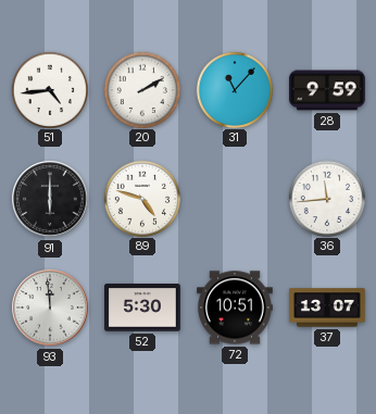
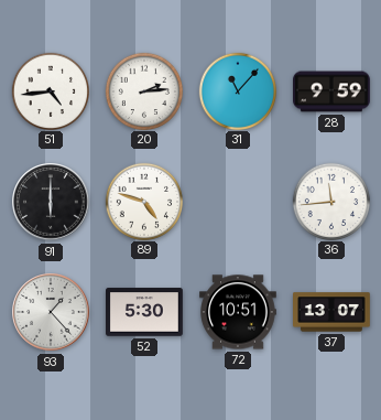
20: 2:10 -> 2:14 (144, 90)
93: 11:59 -> 1:23 (51, 312)
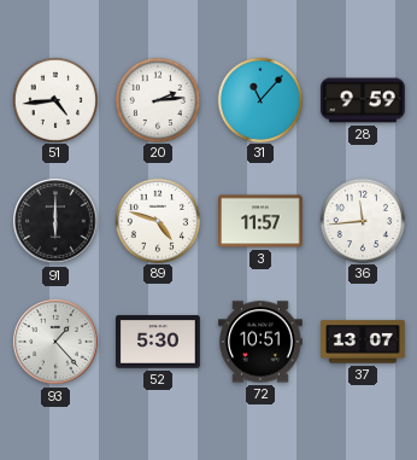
3: none -> 11:57 (262, 221)
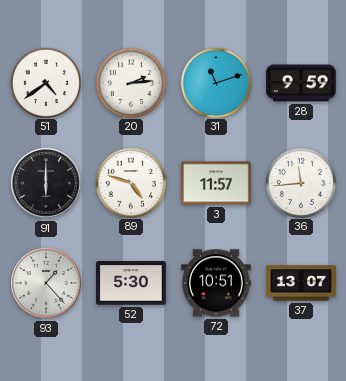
51: 4:44 -> 4:39 (46, 82)
31: 11:07 -> 11:12 (216, 82)
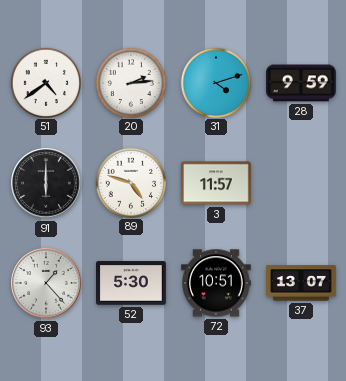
31: 11:12 -> 4:12 (216, 82)
36: 11:44 -> none (301, 182)
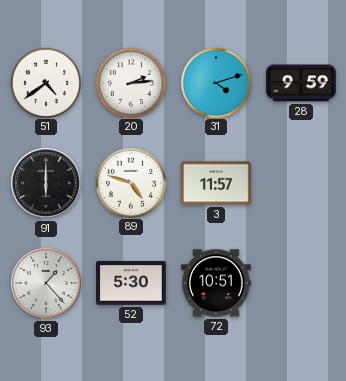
37: 13:07 -> none (302, 283)
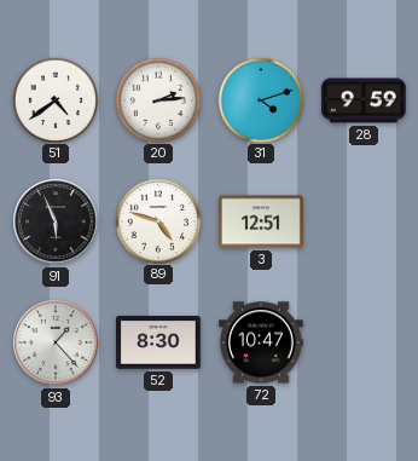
91: 6:00 -> 5:56 (56, 221)
3: 11:57 -> 12:51 (262, 221)
52: 5:30 -> 8:30 (159, 342)
72: 10:51 -> 10:47 (262, 342)
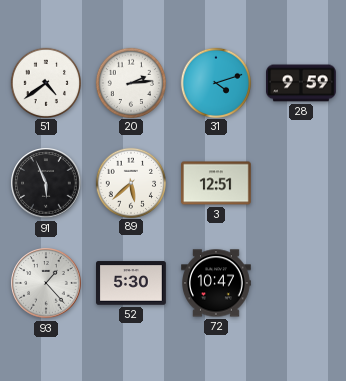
89: 4:48 -> 5:38 (131, 182)
52: 8:30 -> 5:30 (132, 283)
